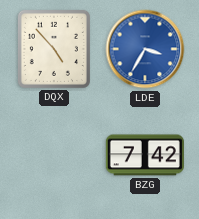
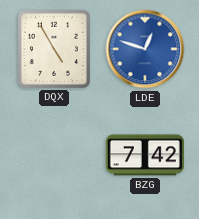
DQX: 4:53 -> 4:55 (54, 49)
LDE: 3:35 -> 12:48 (145, 49)
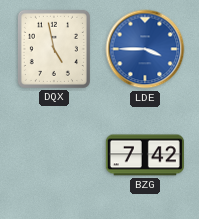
DQX: 4:55 -> 4:58 (54, 49)
LDE: 12:48 -> 3:45 (145, 49)
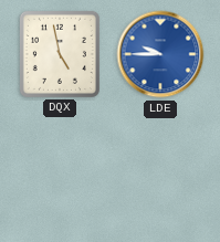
LDE: 3:45 -> 9:45 (160, 54)
BZG: 7:42 -> none (145, 155)
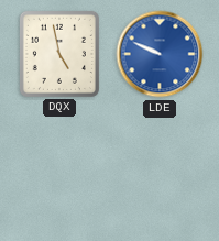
LDE: 9:45 -> 9:49 (160, 54)
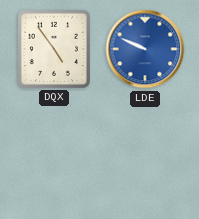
DQX: 4:58 -> 4:54 (54, 49)
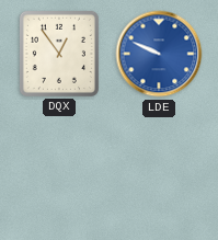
DQX: 4:54 -> 12:54 (59, 54)
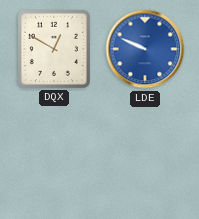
DQX: 12:54 -> 12:50 (54, 49)
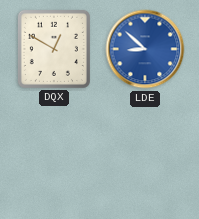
LDE: 9:49 -> 8:52 (145, 49)
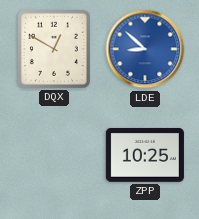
ZPP: none -> 10:25 (145, 155)
